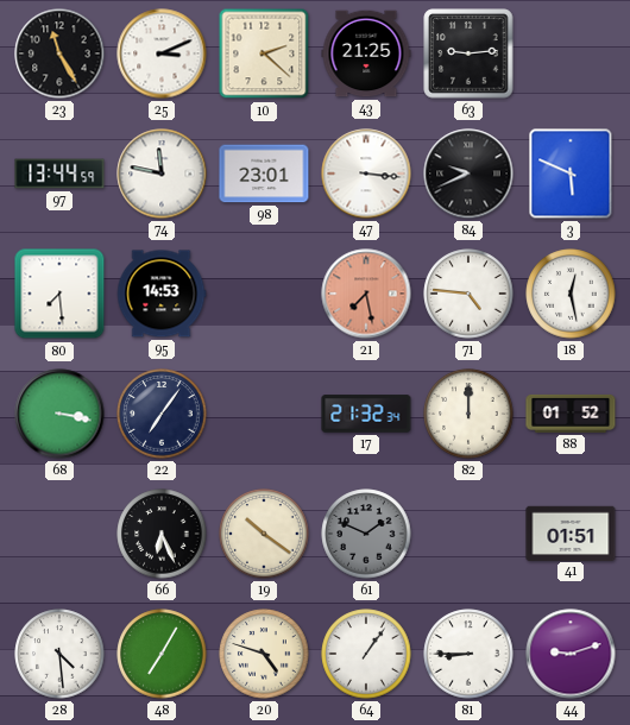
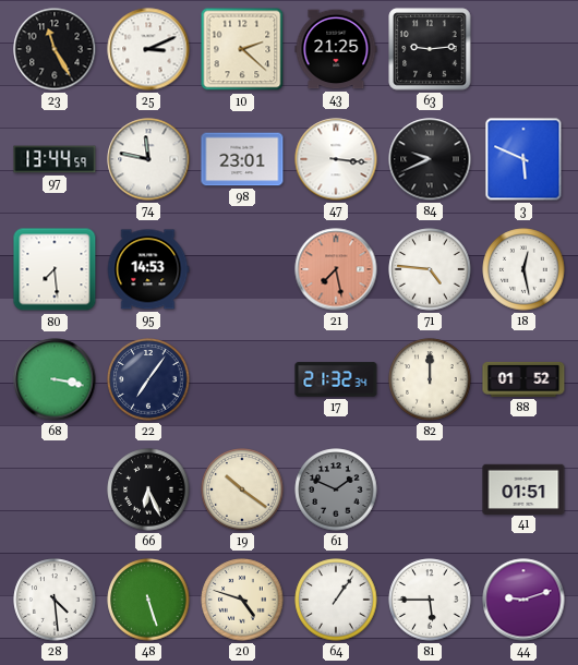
48: 7:05 -> 5:27 (148, 600)
81: 8:45 -> 5:45 (430, 600)
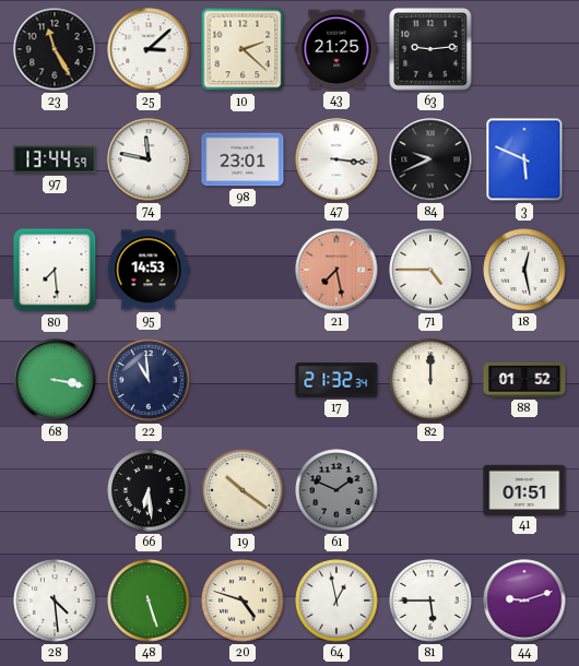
25: 3:11 -> 3:08 (149, 49)
71: 4:46 -> 4:45 (430, 270)
22: 7:06 -> 10:59 (149, 380)
66: 6:26 -> 6:29 (149, 490)
64: 1:06 -> 12:58 (336, 600)
